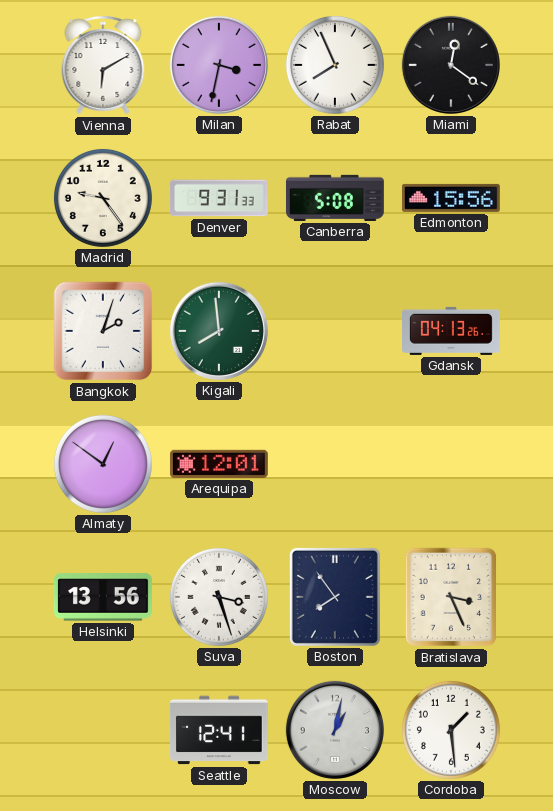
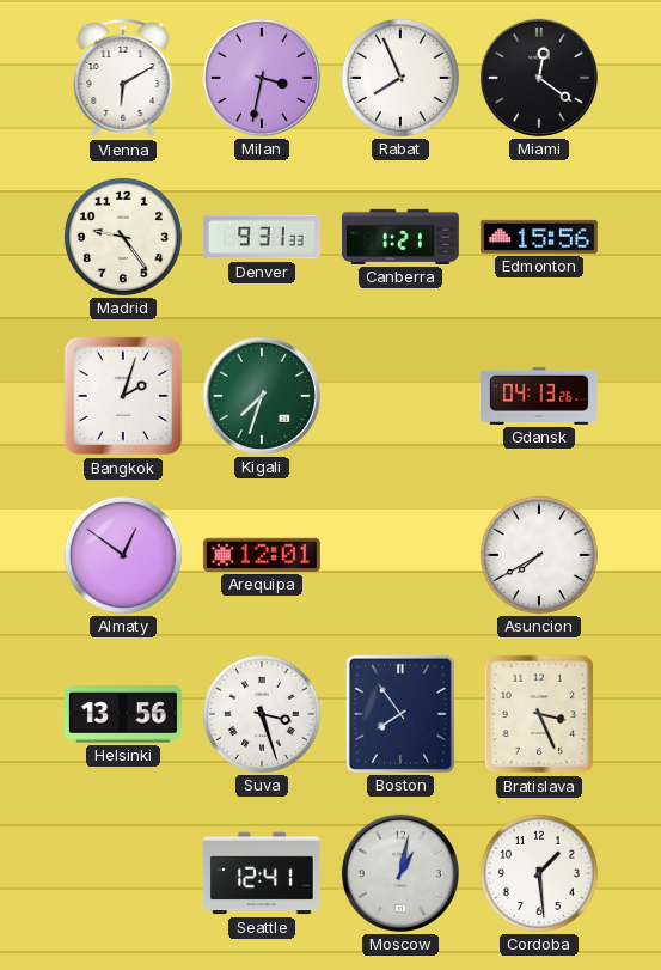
Canberra: 5:08 -> 1:21 (400, 237)
Kigali: 7:59 -> 7:33 (262, 396)
Asuncion: none -> 7:40 (539, 555)
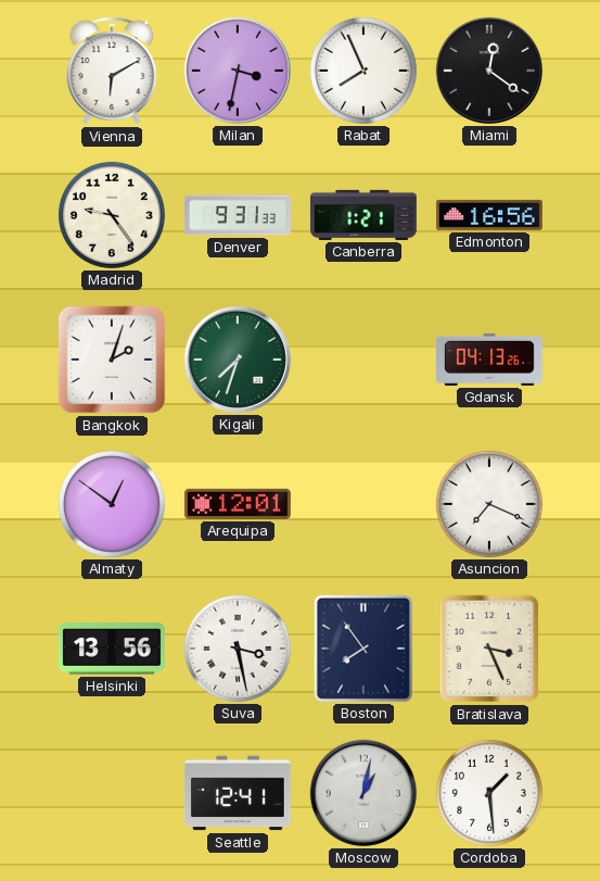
Edmonton: 15:56 -> 16:56 (489, 215)
Asuncion: 7:40 -> 7:19 (489, 504)
Suva: 3:27 -> 3:28 (238, 649)
